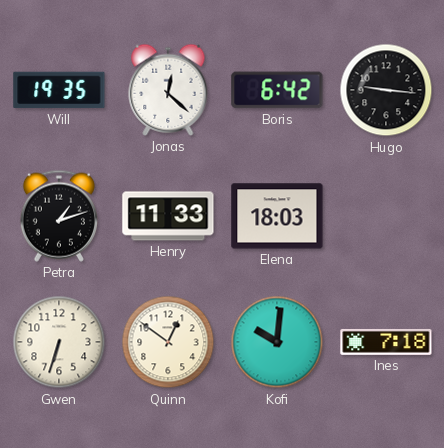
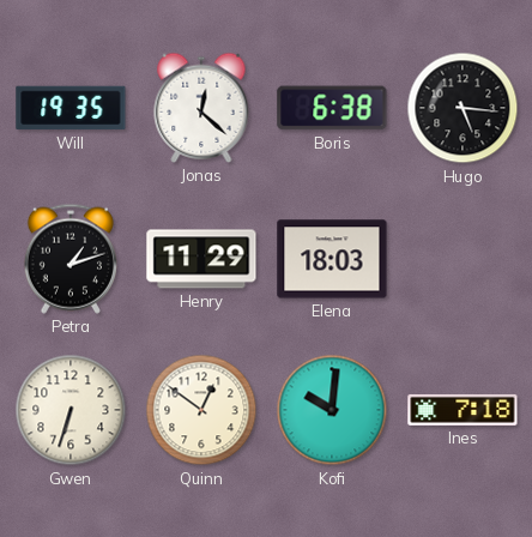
Boris: 6:42 -> 6:38 (332, 108)
Hugo: 9:16 -> 5:16 (463, 108)
Henry: 11:33 -> 11:29 (201, 259)
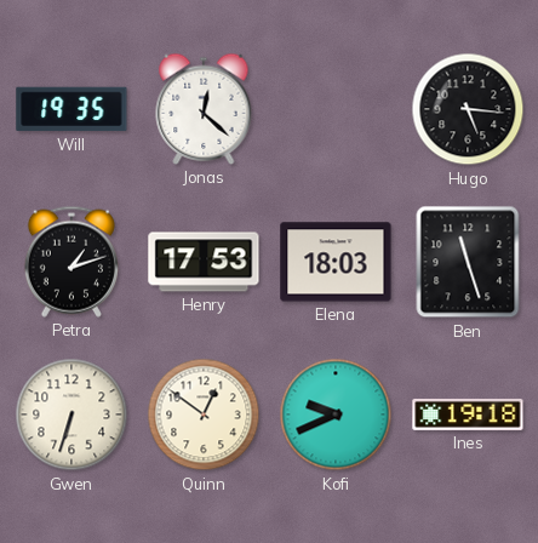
Boris: 6:38 -> none (332, 108)
Henry: 11:29 -> 17:53 (204, 262)
Ben: none -> 11:27 (468, 262)
Kofi: 10:01 -> 9:41 (336, 415)
Ines: 7:18 -> 19:18 (468, 415)
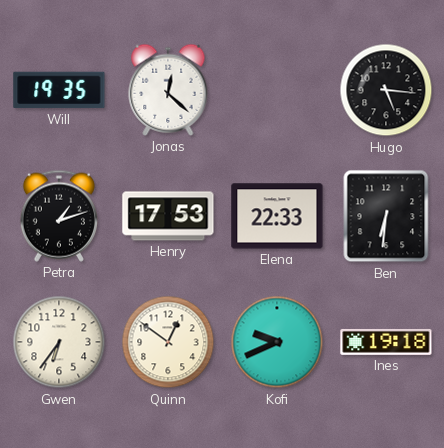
Elena: 18:03 -> 22:33 (277, 216)
Ben: 11:27 -> 6:31 (386, 216)
Gwen: 6:33 -> 6:36 (59, 342)
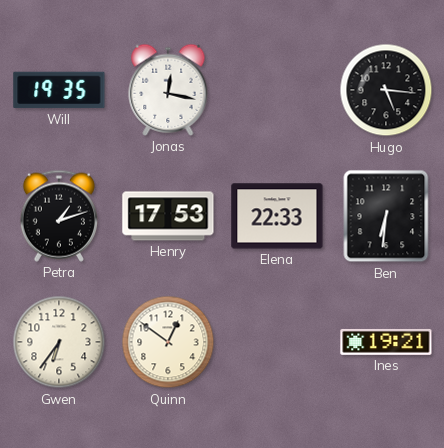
Jonas: 12:22 -> 12:17 (168, 90)
Kofi: 9:41 -> none (277, 342)
Ines: 19:18 -> 19:21 (386, 342)
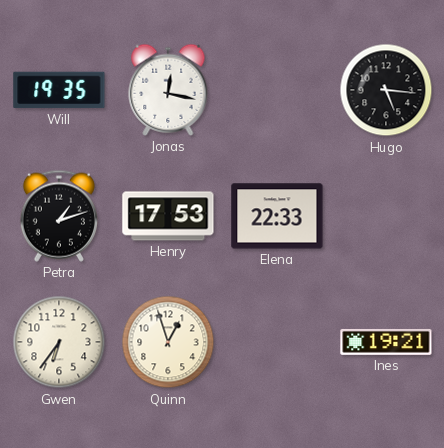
Ben: 6:31 -> none (386, 216)
Quinn: 12:51 -> 12:57 (168, 342)
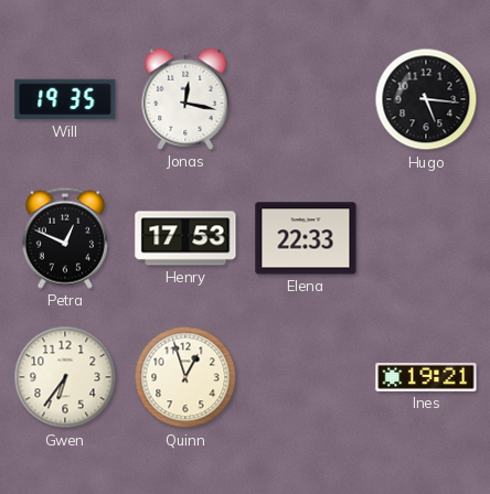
Petra: 1:12 -> 12:49 (65, 238)
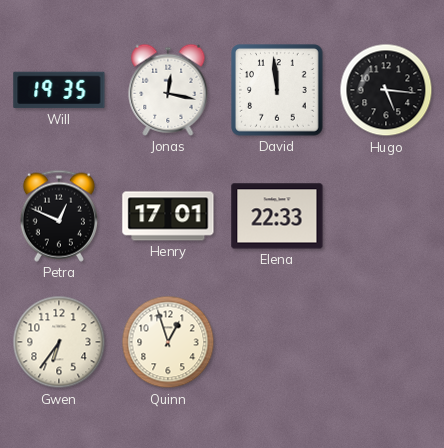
David: none -> 11:59 (278, 91)
Henry: 17:53 -> 17:01 (168, 216)
Ines: 19:21 -> none (426, 377)
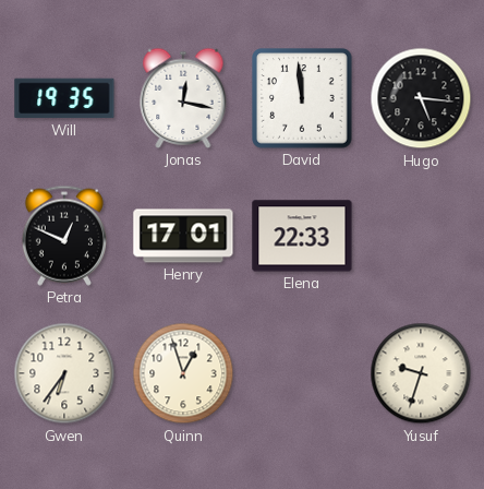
Yusuf: none -> 9:33 (421, 373)
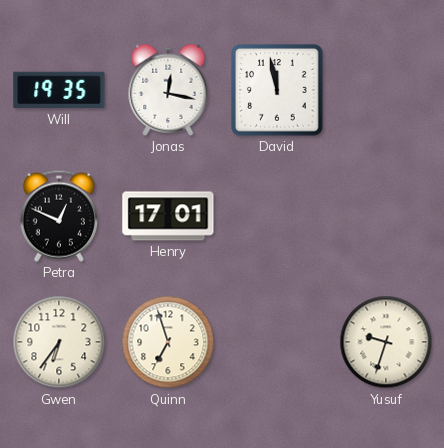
David: 11:59 -> 11:58 (278, 91)
Hugo: 5:16 -> none (421, 98)
Elena: 22:33 -> none (302, 236)
Quinn: 12:57 -> 6:57 (168, 342)
